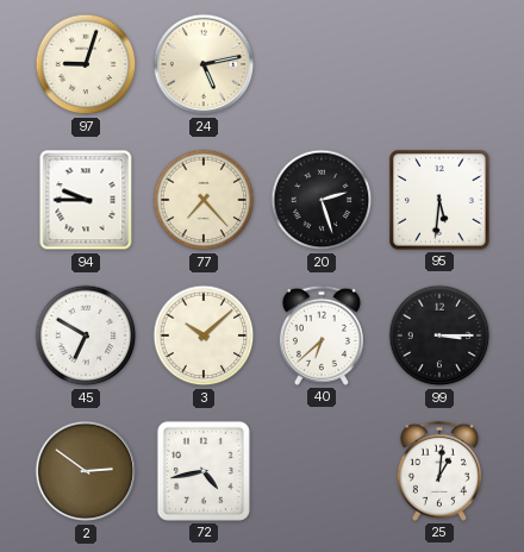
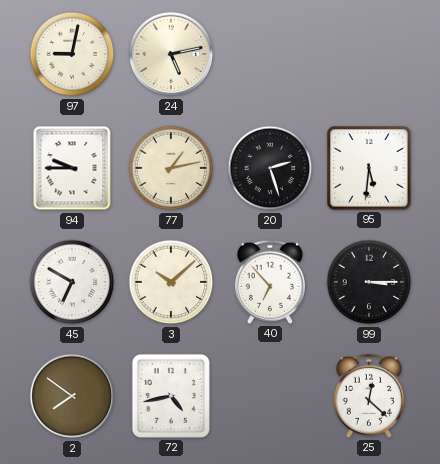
97: 9:03 -> 9:02 (72, 54)
77: 7:23 -> 1:13 (171, 168)
40: 6:38 -> 6:53 (270, 282)
2: 2:51 -> 7:51 (72, 396)
25: 1:01 -> 12:22 (369, 396)
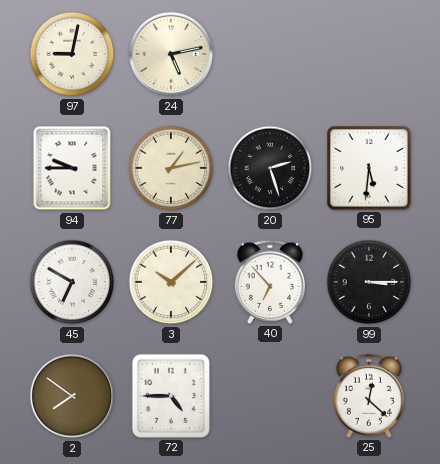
72: 4:43 -> 4:45 (171, 396)
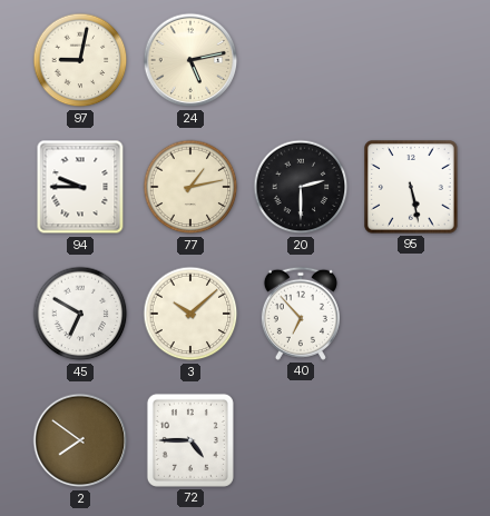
20: 2:27 -> 2:30 (301, 187)
95: 5:31 -> 5:28 (411, 187)
99: 3:15 -> none (369, 282)
25: 12:22 -> none (369, 396)
